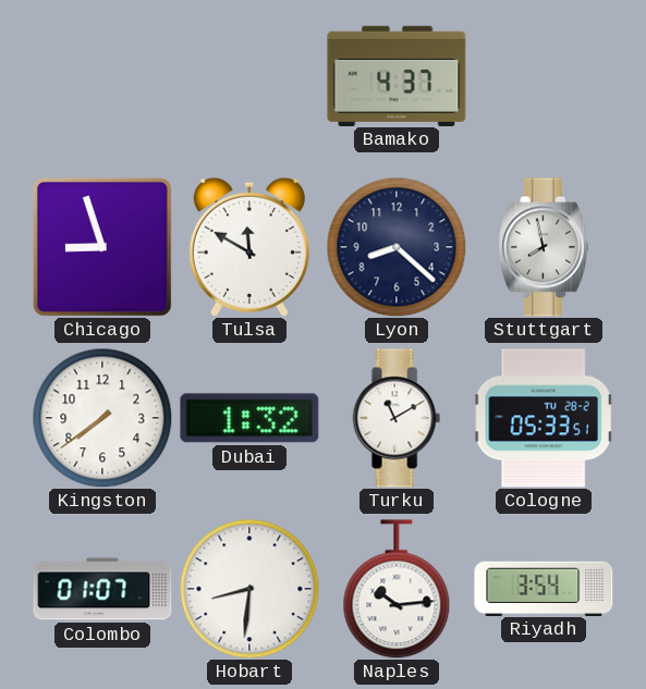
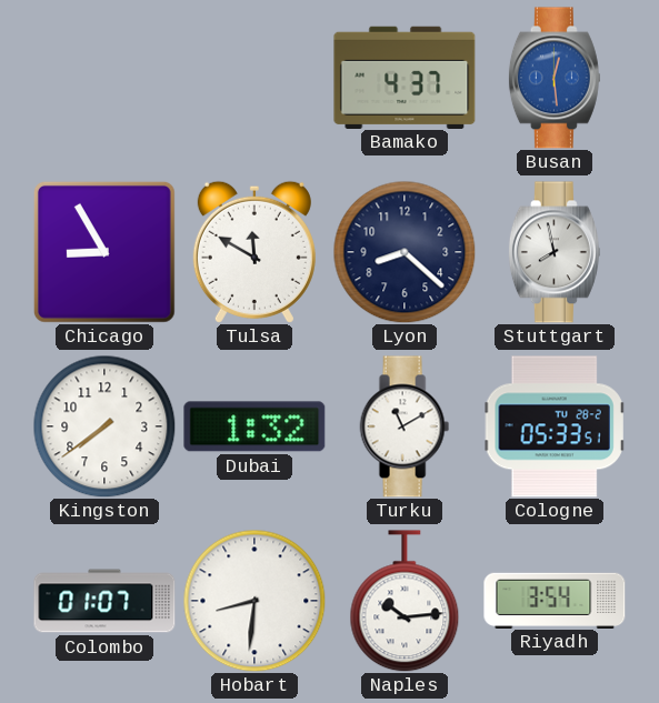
Busan: none -> 12:29 (555, 78)
Chicago: 8:57 -> 8:55 (104, 252)
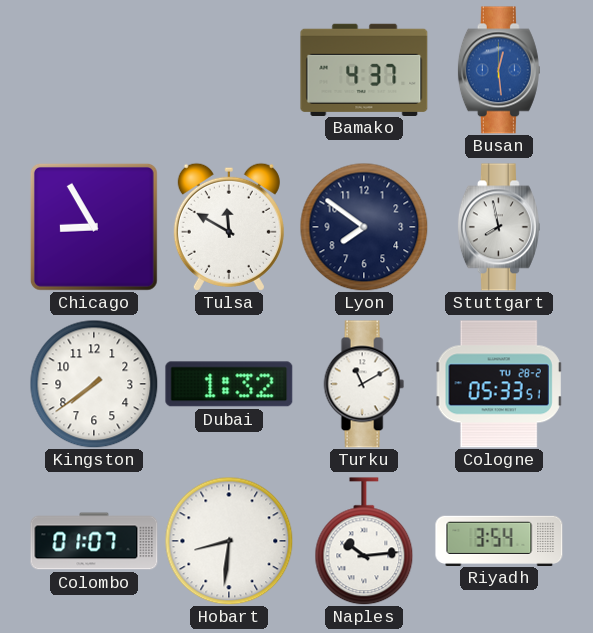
Lyon: 8:22 -> 7:51 (364, 227)
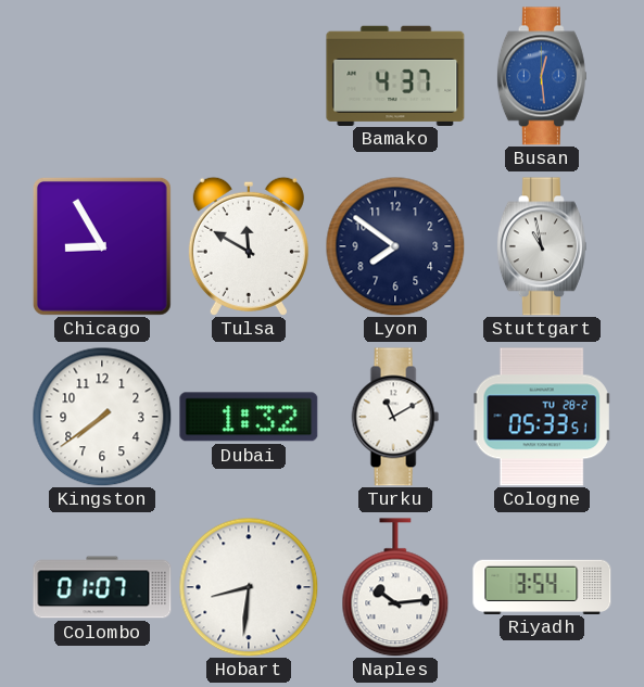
Stuttgart: 7:58 -> 10:58 (542, 246)
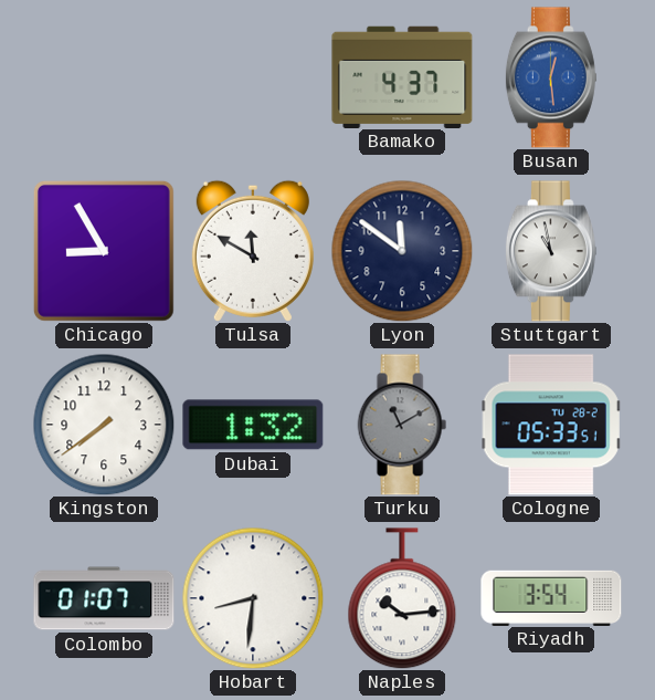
Lyon: 7:51 -> 11:51 (402, 251)
Turku dial: white -> grey (402, 425)
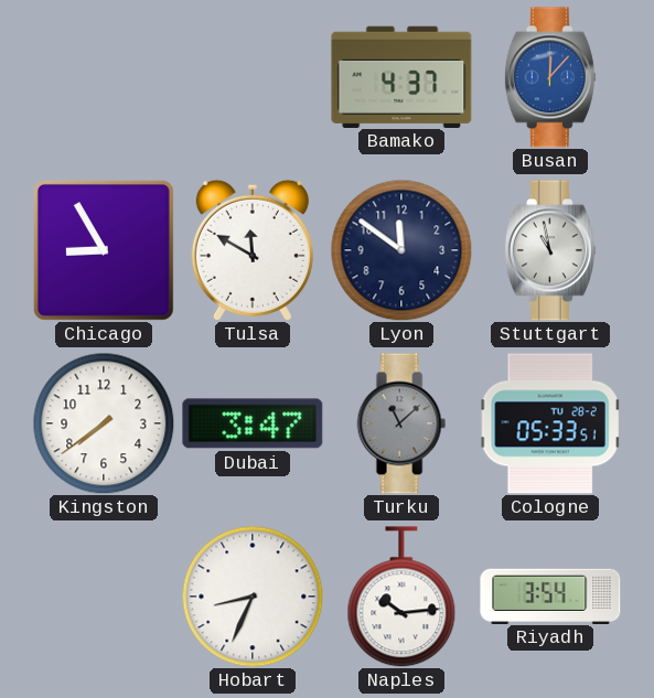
Busan: 12:29 -> 12:07 (550, 77)
Dubai: 1:32 -> 3:47 (253, 423)
Turku: 11:10 -> 11:08 (401, 423)
Colombo: 01:07 -> none (104, 598)
Hobart: 8:31 -> 8:34 (253, 597)
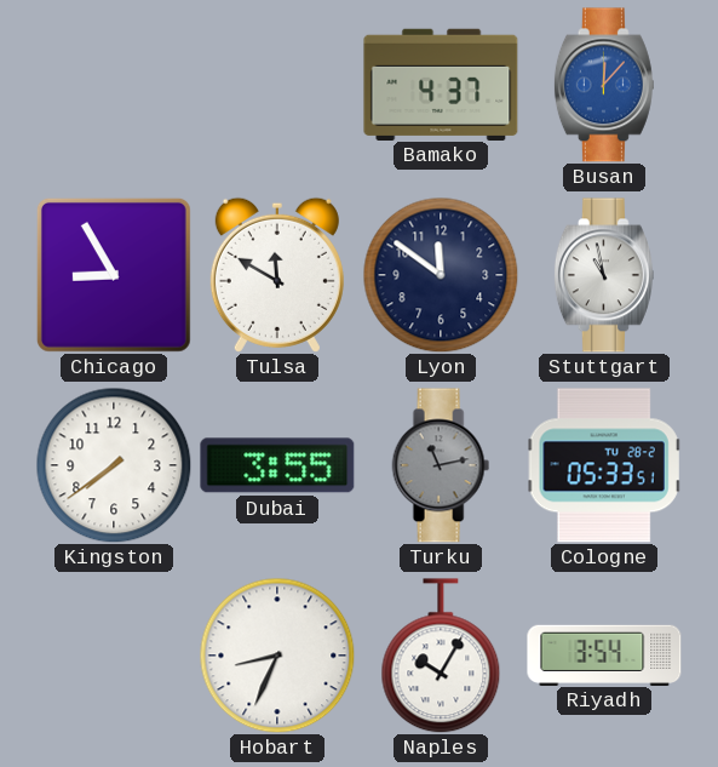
Dubai: 3:47 -> 3:55 (277, 465)
Turku: 11:08 -> 11:13 (441, 465)
Naples: 10:14 -> 10:05 (441, 656)
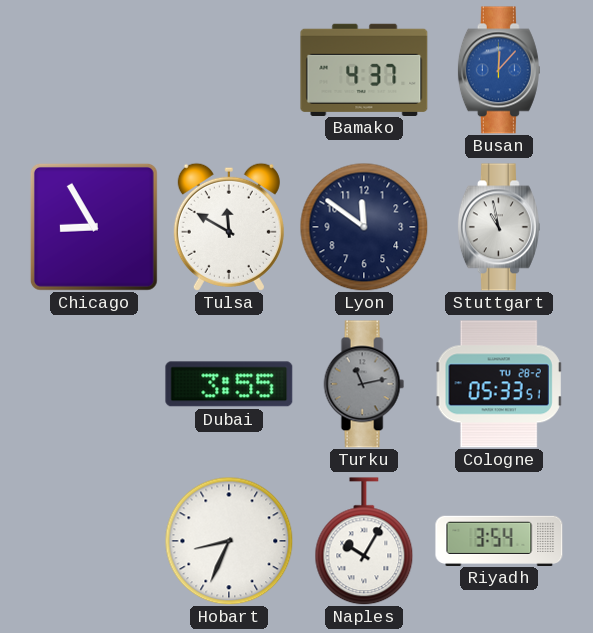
Kingston: 7:39 -> none (114, 465)
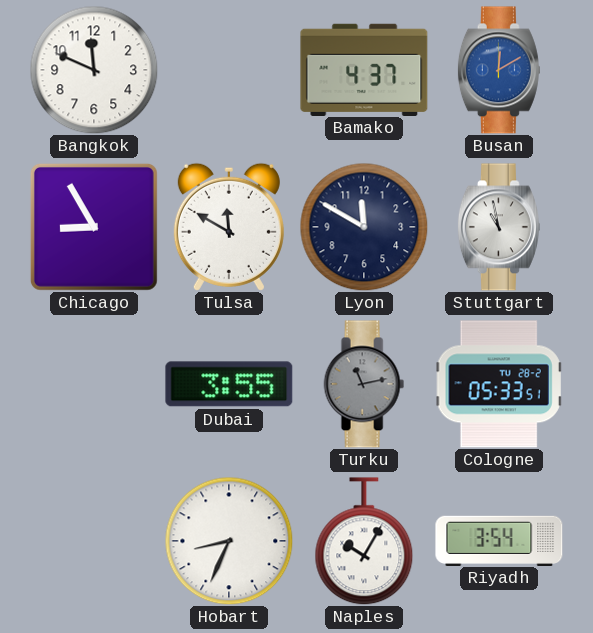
Bangkok: none -> 11:49 (94, 70)
Busan: 12:07 -> 12:10 (499, 70)
Lyon: 11:51 -> 11:50 (364, 227)
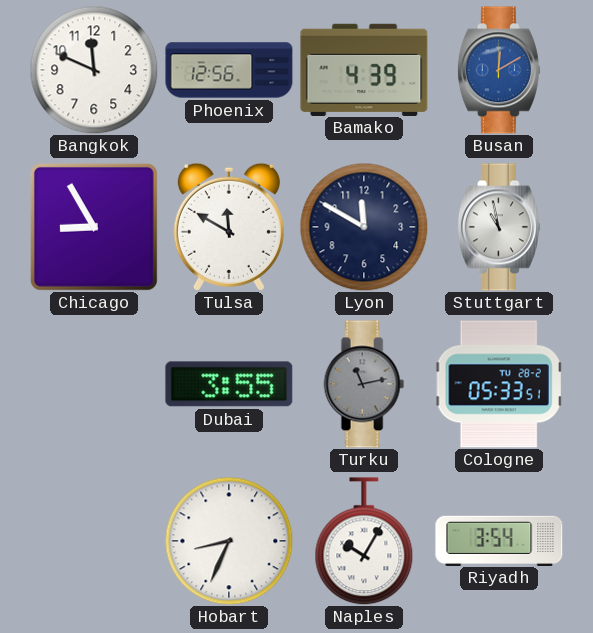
Phoenix: none -> 12:56 (229, 70)
Bamako: 4:37 -> 4:39 (364, 69)
